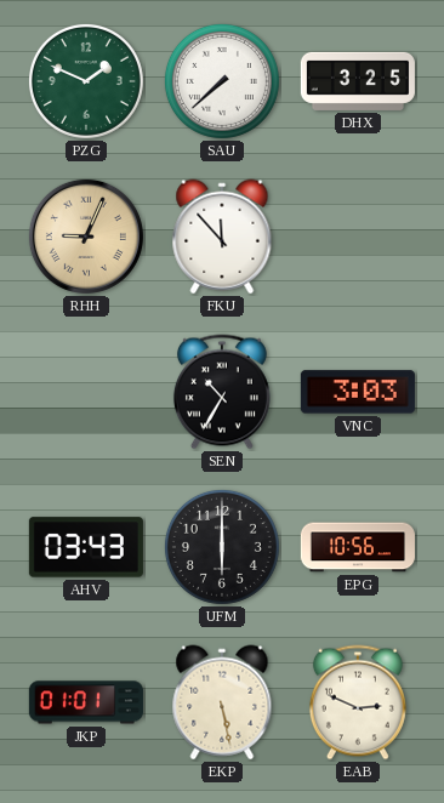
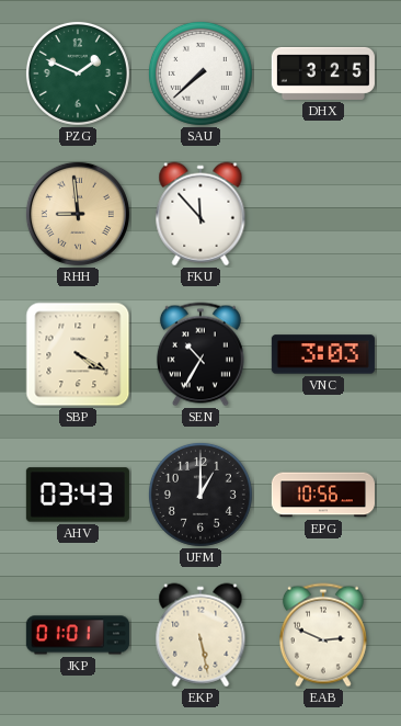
RHH: 9:04 -> 8:59 (78, 214)
SBP: none -> 4:20 (78, 354)
UFM: 6:00 -> 1:00 (200, 495)
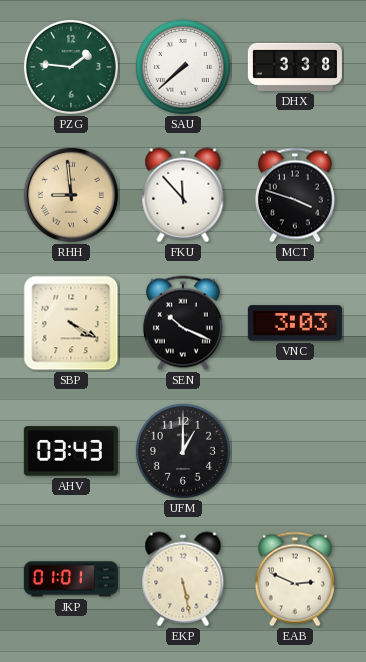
PZG: 1:49 -> 1:46 (71, 67)
DHX: 3:25 -> 3:38 (295, 67)
MCT: none -> 3:48 (295, 195)
SEN: 10:35 -> 10:19 (183, 323)
EPG: 10:56 -> none (323, 495)
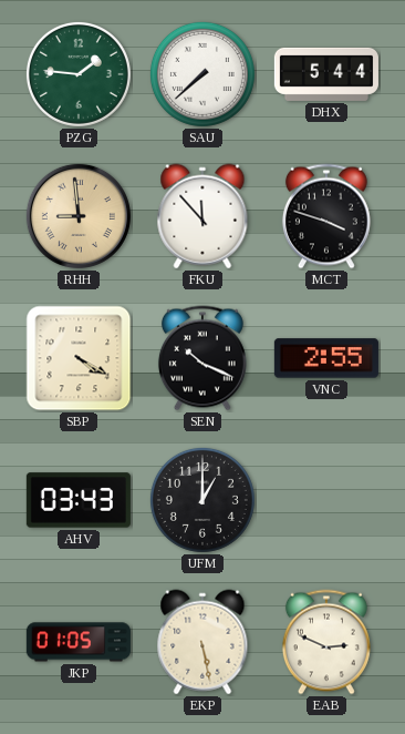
DHX: 3:38 -> 5:44 (326, 74)
VNC: 3:03 -> 2:55 (326, 358)
JKP: 01:01 -> 01:05 (79, 642)
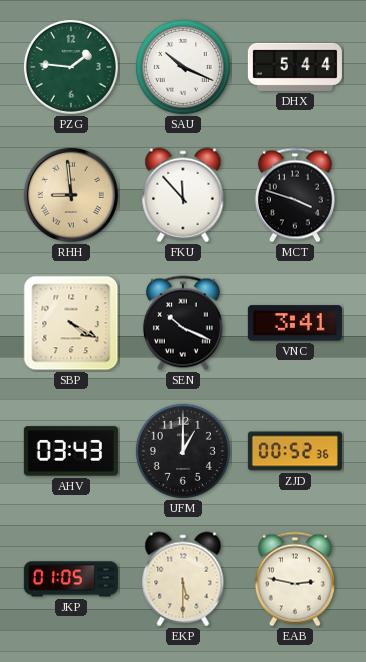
SAU: 7:38 -> 10:19 (183, 67)
VNC: 2:55 -> 3:41 (295, 323)
ZJD: none -> 00:52 (295, 451)
EKP: 5:28 -> 5:30 (183, 579)
EAB: 2:49 -> 2:47 (295, 579)
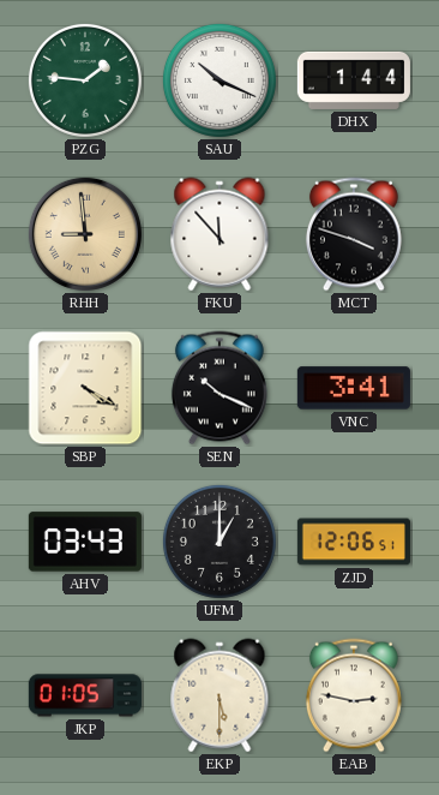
DHX: 5:44 -> 1:44 (354, 80)
ZJD: 00:52 -> 12:06 (354, 542)
